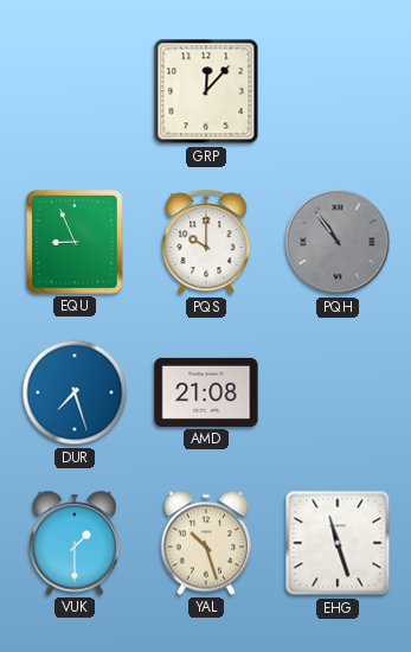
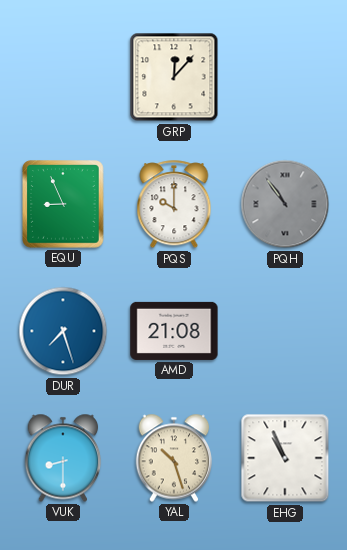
VUK: 1:30 -> 8:30 (63, 458)
EHG: 11:27 -> 10:56 (285, 458)
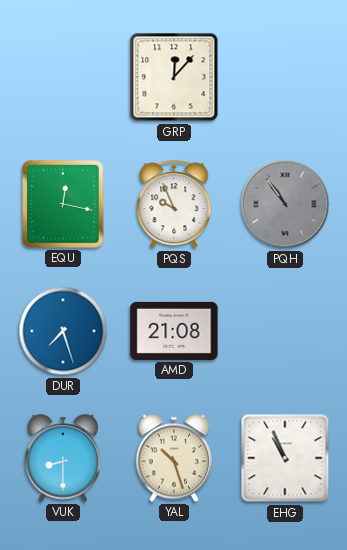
EQU: 8:56 -> 12:17 (64, 204)
PQS: 10:00 -> 9:56 (174, 205)
